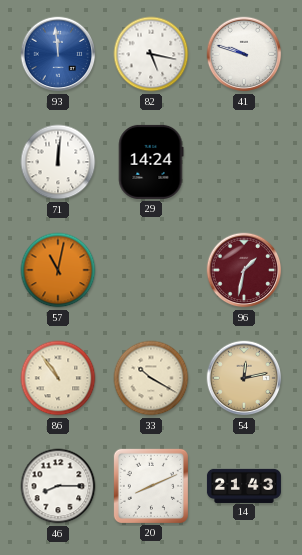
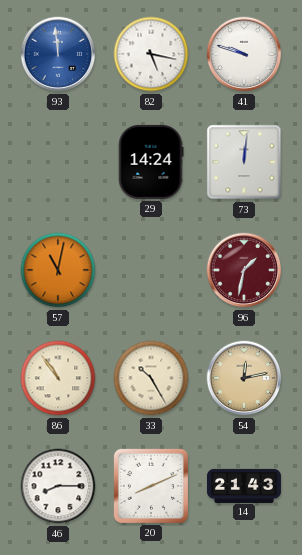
71: 12:01 -> none (58, 162)
73: none -> 12:01 (244, 162)
33: 10:20 -> 10:25 (151, 378)
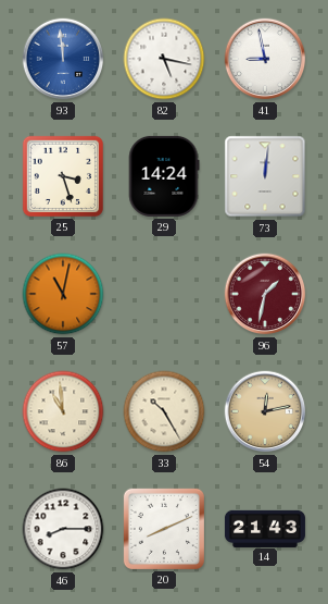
41: 9:48 -> 8:58 (265, 59)
25: none -> 3:27 (63, 176)
86: 10:54 -> 10:59 (63, 411)
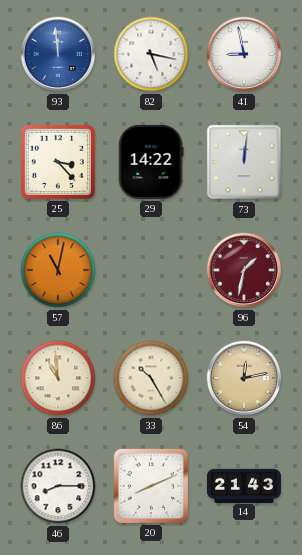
25: 3:27 -> 3:23 (58, 162)
29: 14:24 -> 14:22 (151, 162)
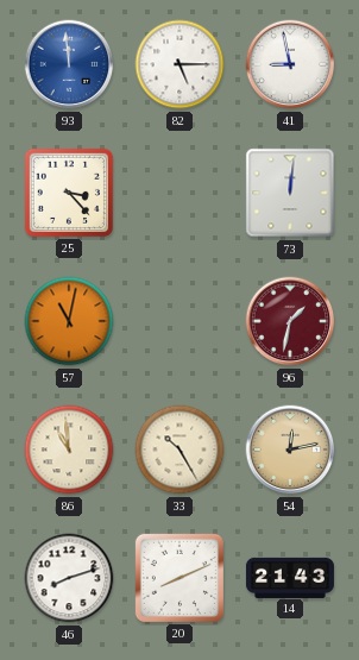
82: 5:17 -> 5:15 (179, 64)
29: 14:22 -> none (151, 162)
46: 8:15 -> 8:12 (69, 578)
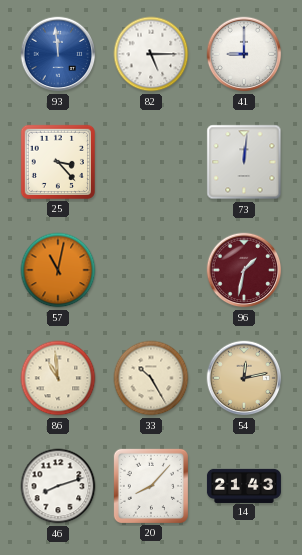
41: 8:58 -> 9:00 (244, 54)
20: 8:11 -> 8:07 (151, 486)
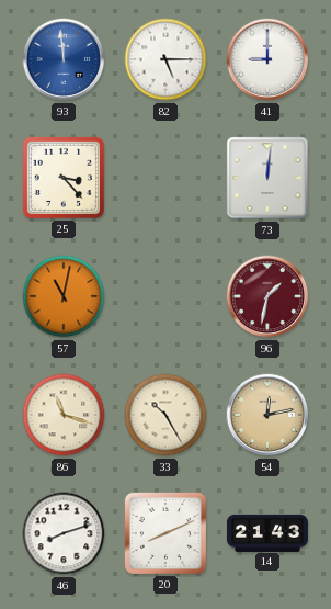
86: 10:59 -> 11:18 (64, 415)
20: 8:07 -> 8:11 (165, 533)
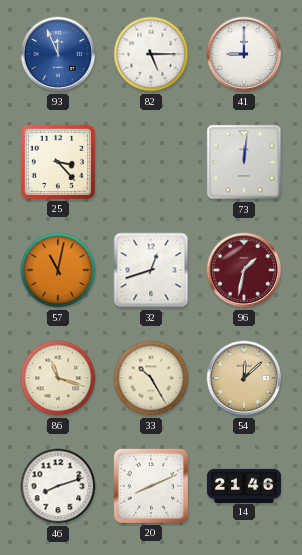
93: 11:59 -> 11:56 (58, 54)
32: none -> 12:42 (151, 270)
54: 12:13 -> 12:08 (244, 378)
14: 21:43 -> 21:46 (244, 485)
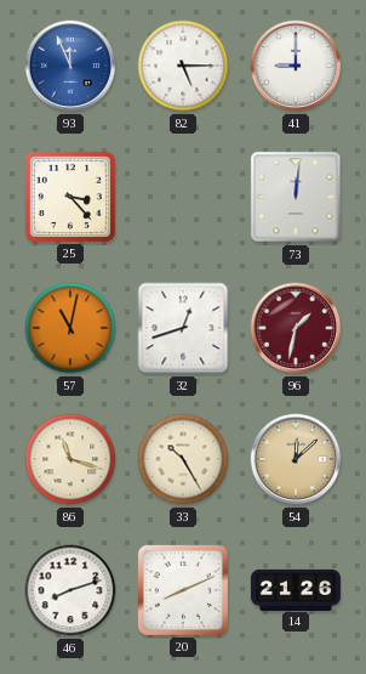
14: 21:46 -> 21:26 (296, 589)
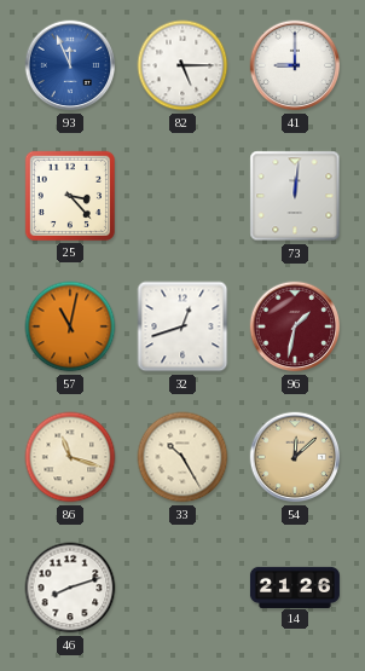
20: 8:11 -> none (183, 590)
